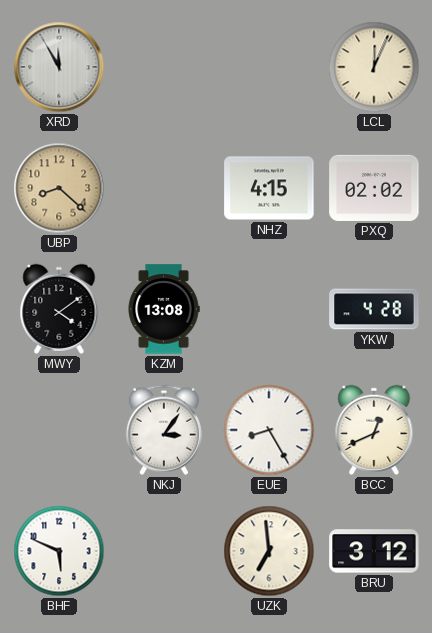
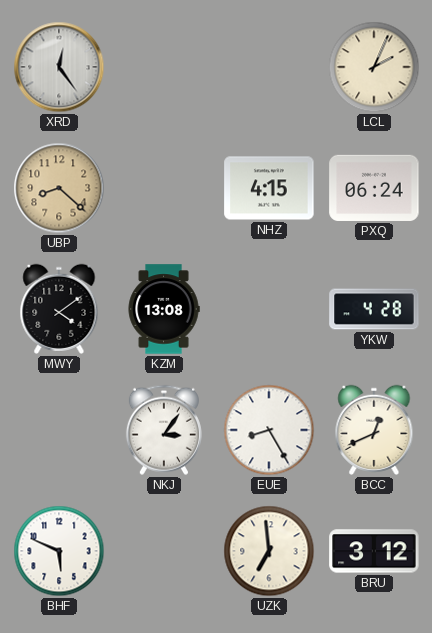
XRD: 11:55 -> 12:24 (59, 67)
LCL: 12:04 -> 2:04 (374, 67)
PXQ: 02:02 -> 06:24 (374, 188)
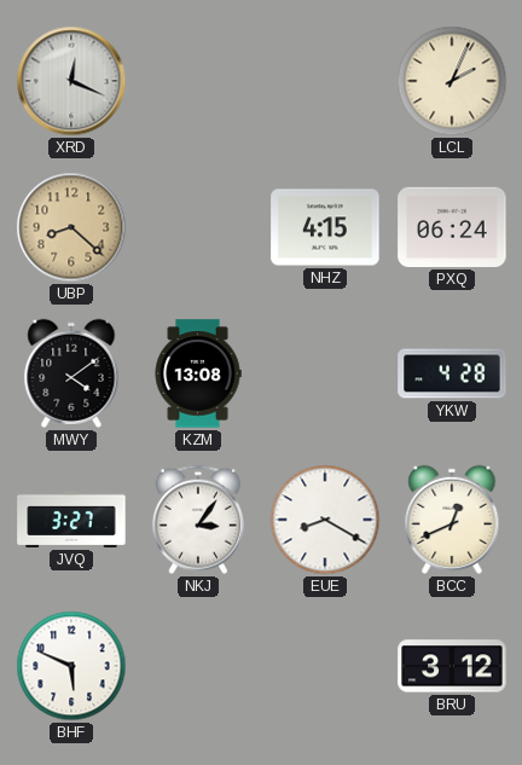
XRD: 12:24 -> 12:19 (71, 81)
JVQ: none -> 3:27 (71, 520)
EUE: 8:25 -> 8:20 (325, 520)
UZK: 6:59 -> none (269, 551)
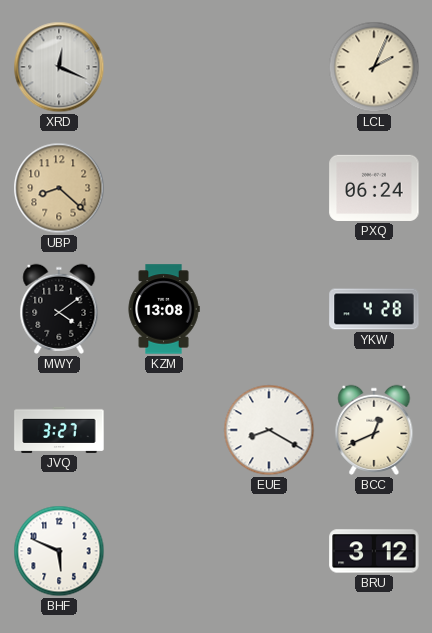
NHZ: 4:15 -> none (325, 227)
NKJ: 3:06 -> none (198, 520)
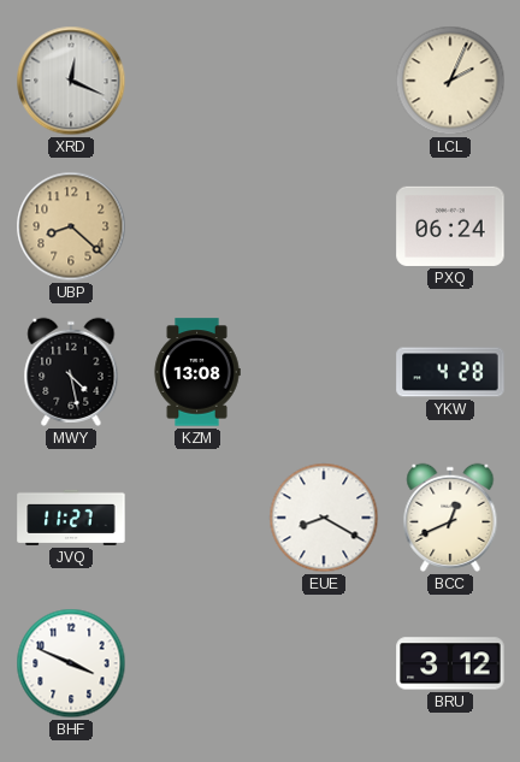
MWY: 4:09 -> 4:28 (71, 372)
JVQ: 3:27 -> 11:27 (71, 518)
BHF: 5:49 -> 3:49 (71, 663)
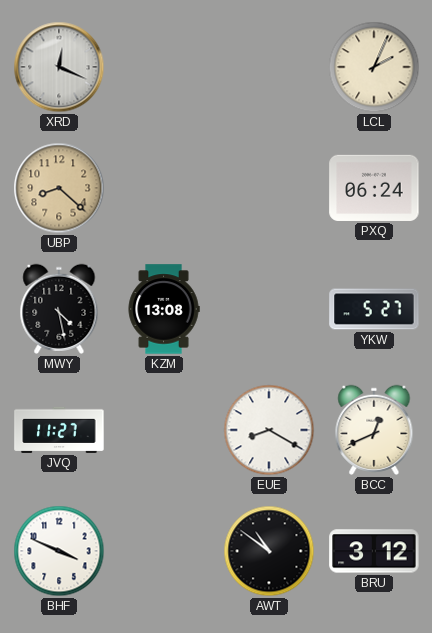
YKW: 4:28 -> 5:27 (374, 309)
AWT: none -> 10:51 (269, 551)
